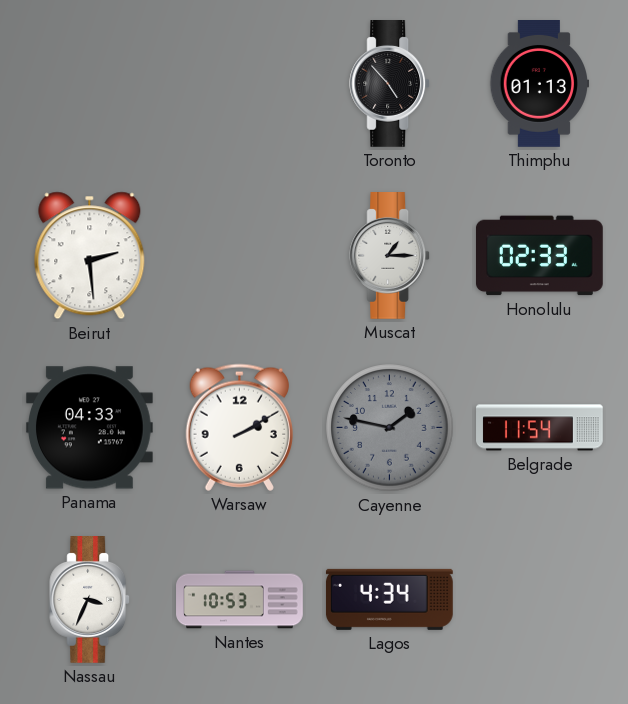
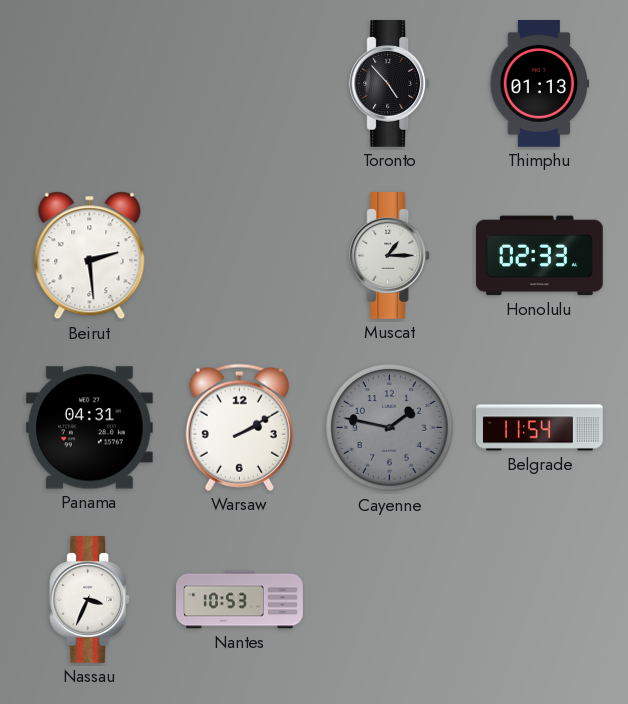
Panama: 04:33 -> 04:31 (89, 428)
Lagos: 4:34 -> none (389, 599)
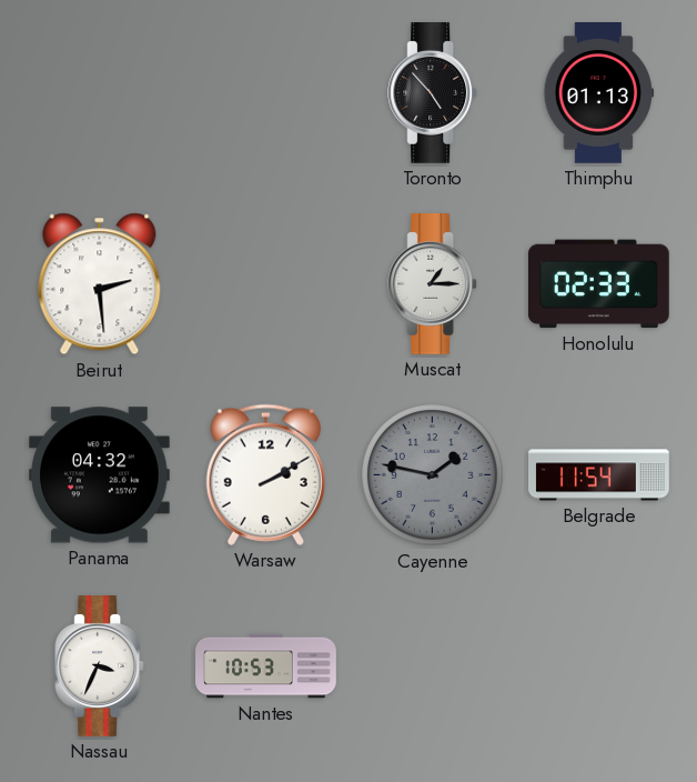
Panama: 04:31 -> 04:32 (99, 475)
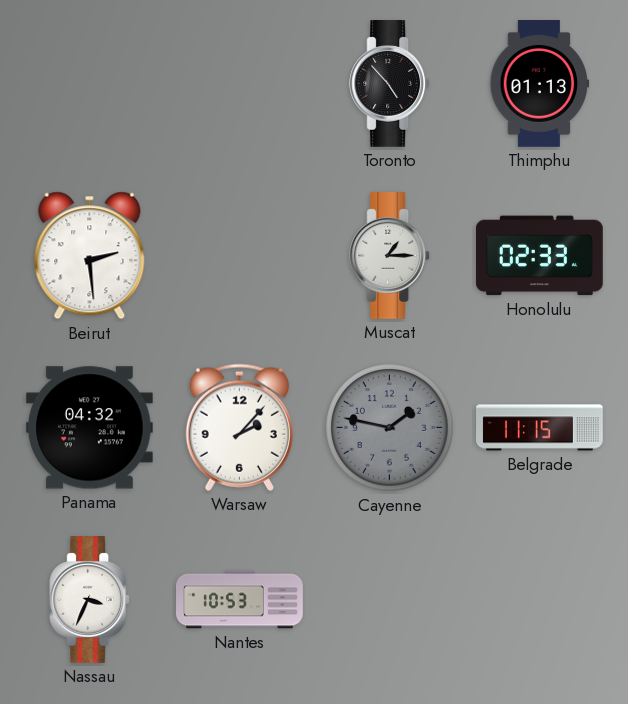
Warsaw: 2:10 -> 2:07 (239, 427)
Belgrade: 11:54 -> 11:15 (540, 428)
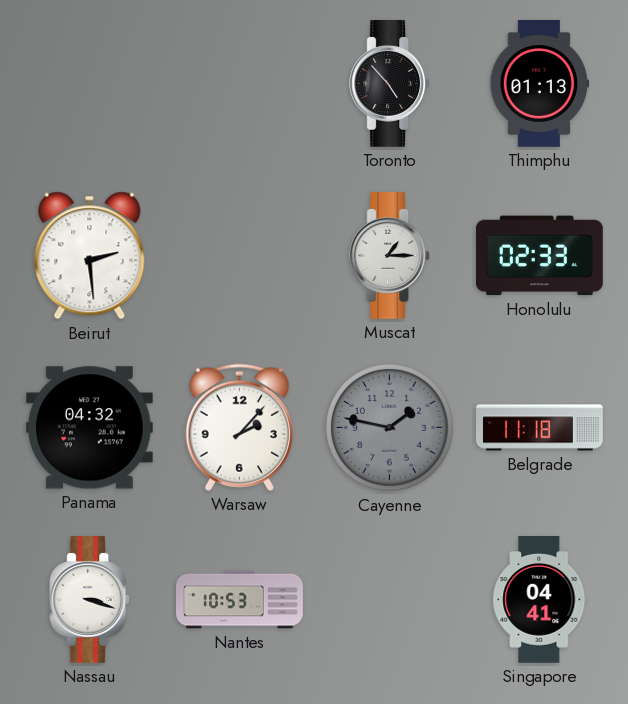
Belgrade: 11:15 -> 11:18 (540, 428)
Nassau: 3:34 -> 3:18 (90, 600)
Singapore: none -> 04:41 (540, 600)
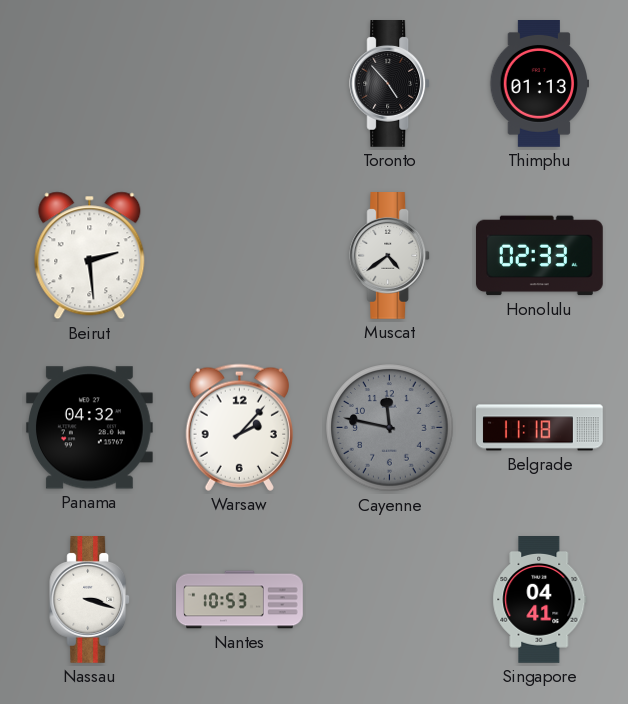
Muscat: 1:15 -> 4:39 (390, 256)
Cayenne: 1:47 -> 11:47 (390, 428)
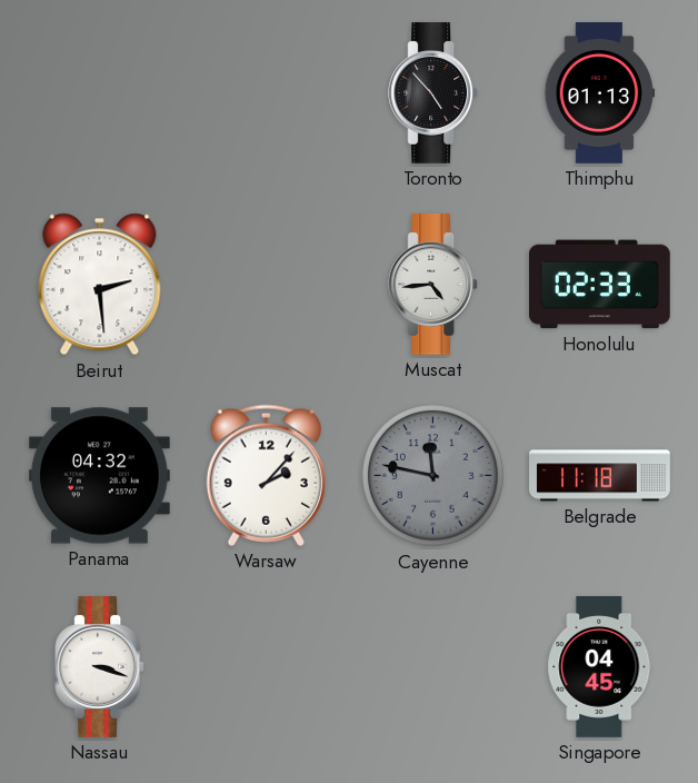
Muscat: 4:39 -> 4:44 (433, 285)
Nantes: 10:53 -> none (240, 600)
Singapore: 04:41 -> 04:45 (600, 667)
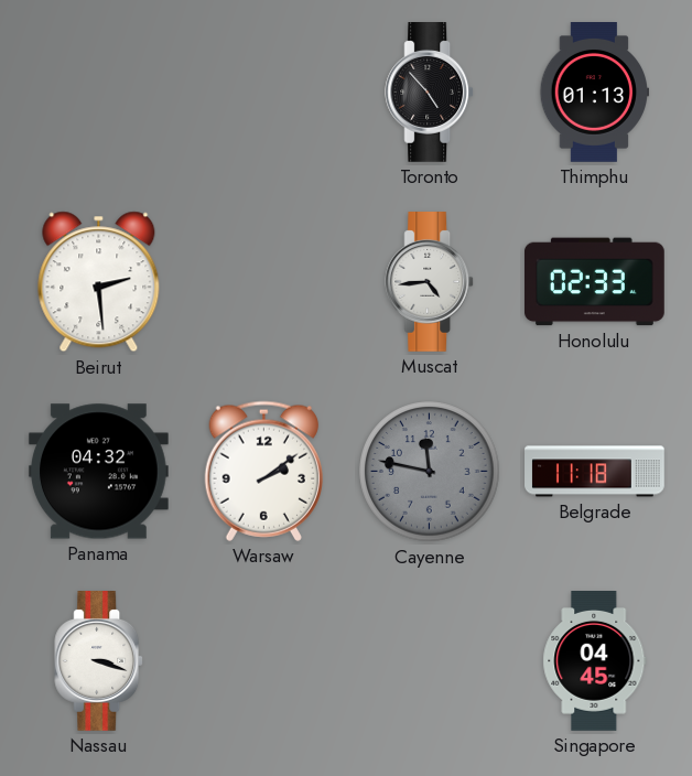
Warsaw: 2:07 -> 2:09 (263, 471)
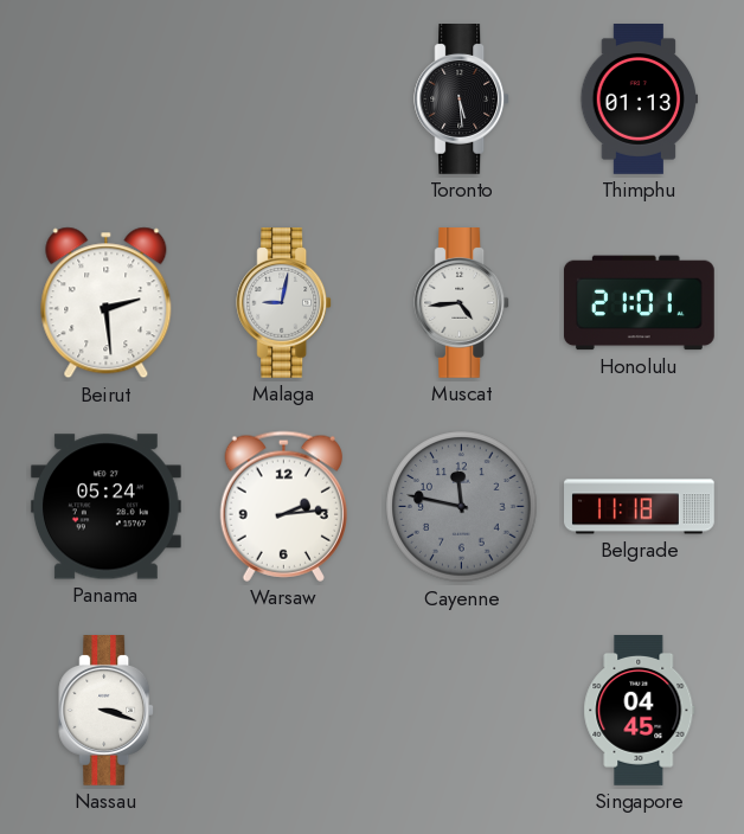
Toronto: 4:53 -> 5:29 (462, 100)
Malaga: none -> 9:02 (284, 303)
Honolulu: 02:33 -> 21:01 (639, 303)
Panama: 04:32 -> 05:24 (105, 507)
Warsaw: 2:09 -> 2:14 (283, 506)
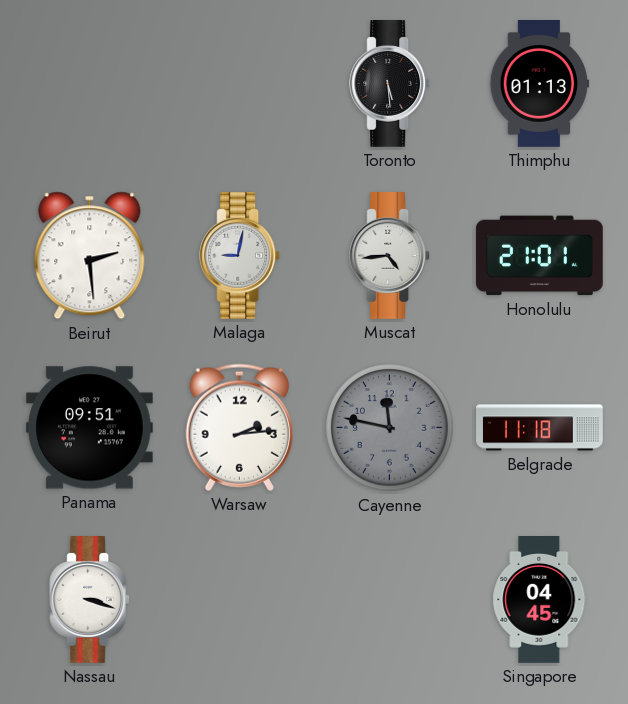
Panama: 05:24 -> 09:51 (89, 428)
